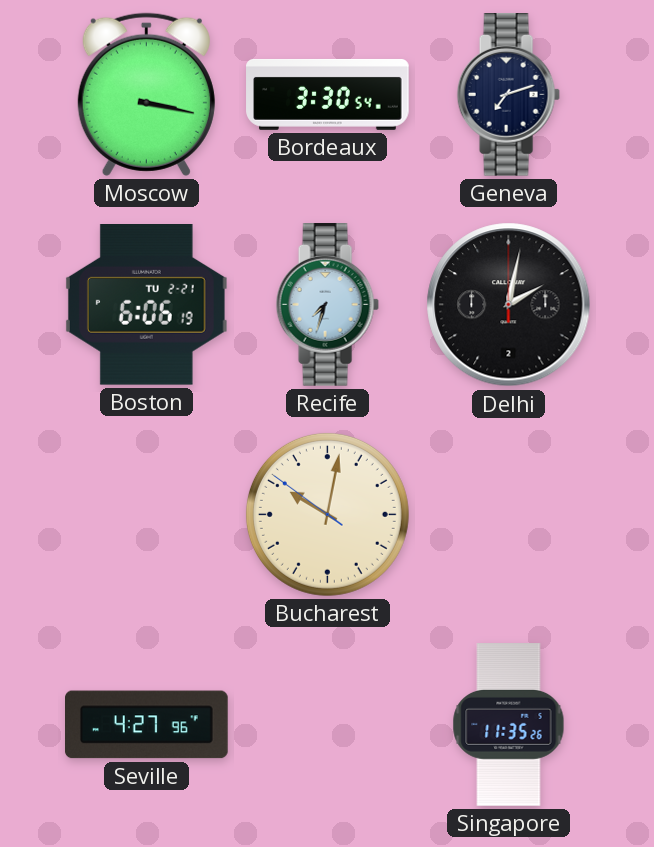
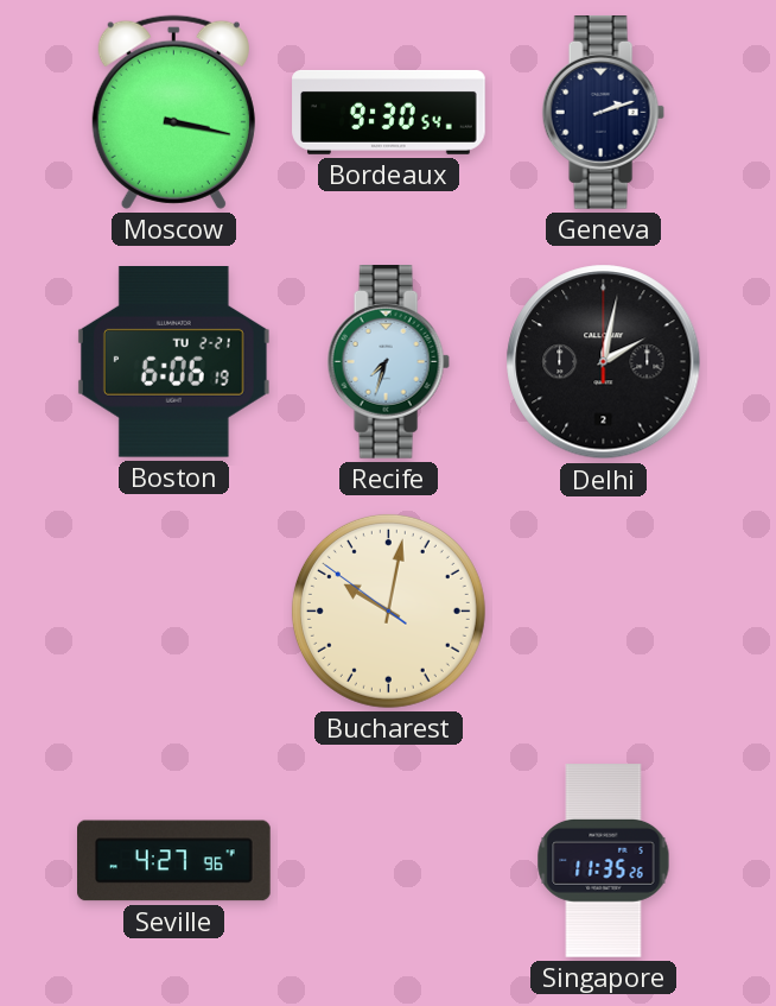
Bordeaux: 3:30 -> 9:30 (389, 112)
Geneva: 7:12 -> 2:12 (603, 113)
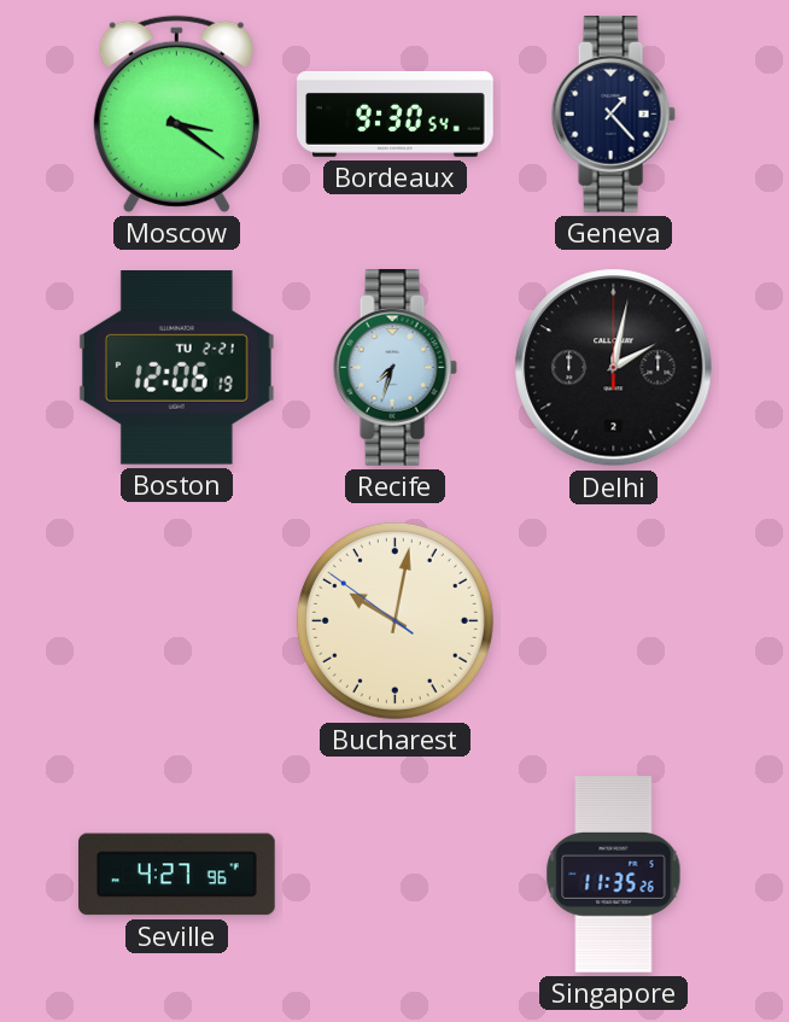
Moscow: 3:17 -> 3:21 (176, 113)
Geneva: 2:12 -> 1:23 (613, 115)
Boston: 6:06 -> 12:06 (176, 368)
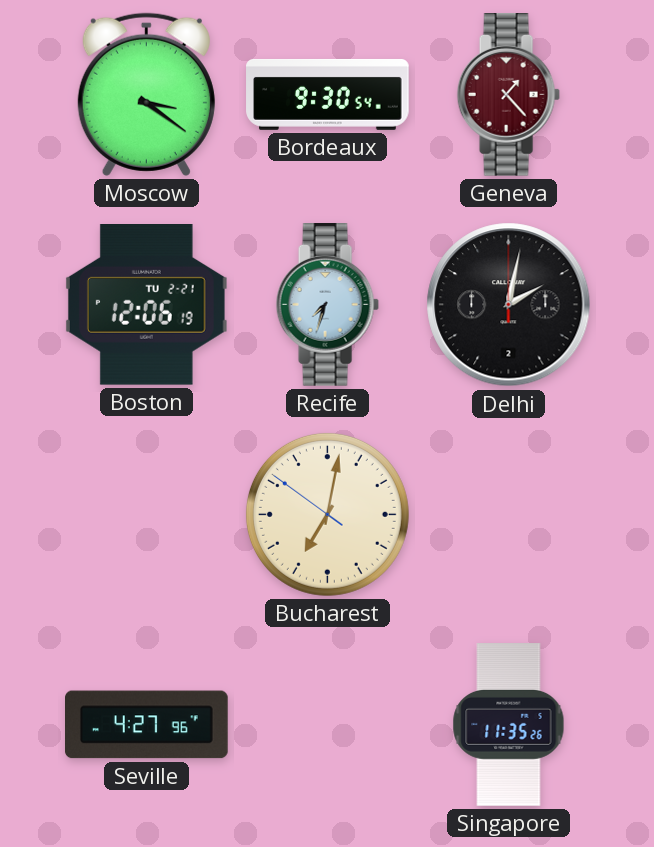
Geneva dial: navy -> burgundy (508, 95)
Bucharest: 10:01 -> 7:01 (327, 514)
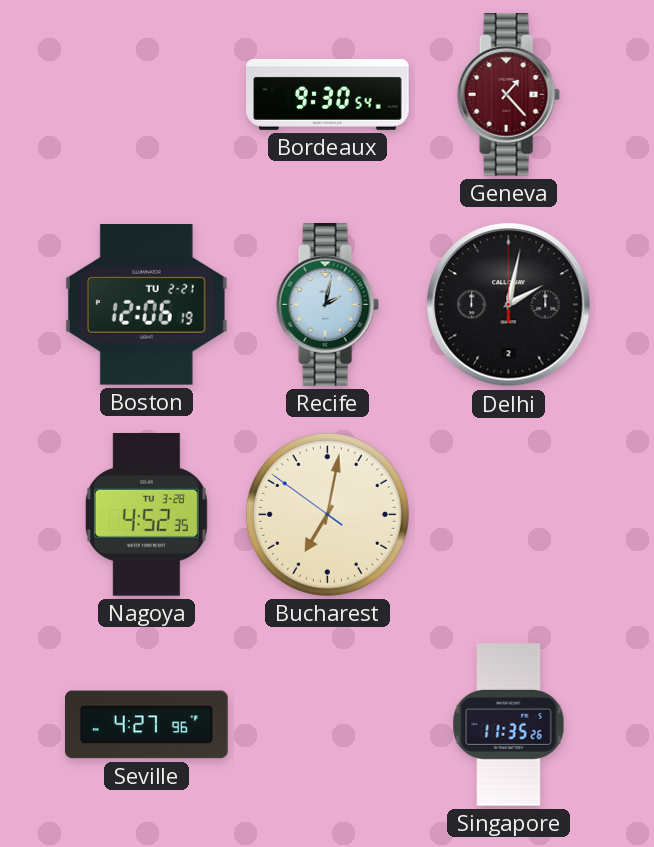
Moscow: 3:21 -> none (146, 94)
Recife: 7:33 -> 2:02 (327, 305)
Nagoya: none -> 4:52 (146, 514)
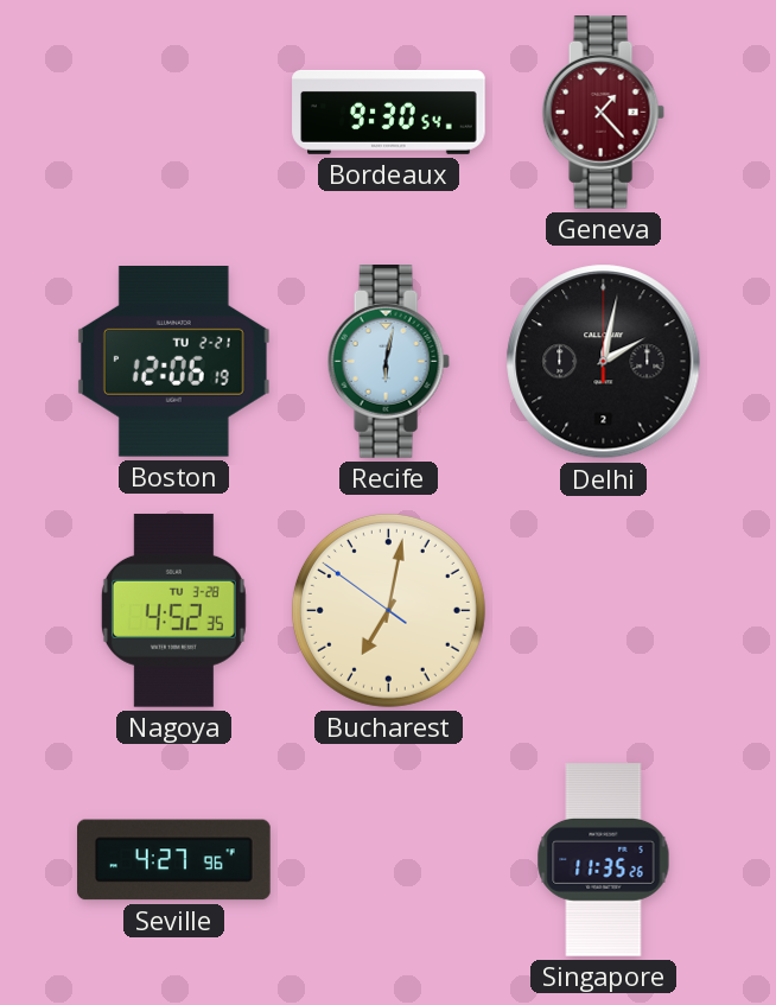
Recife: 2:02 -> 6:02 (388, 362)
